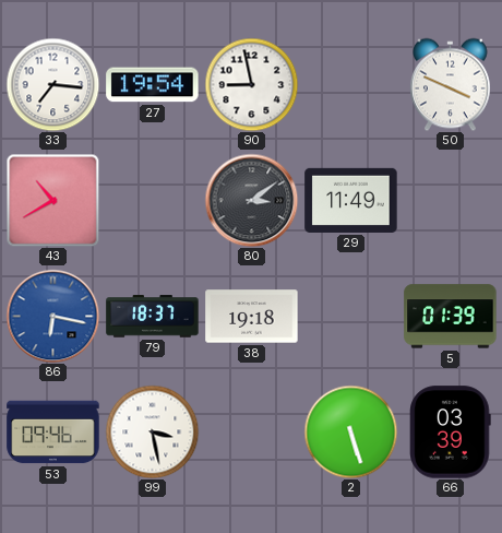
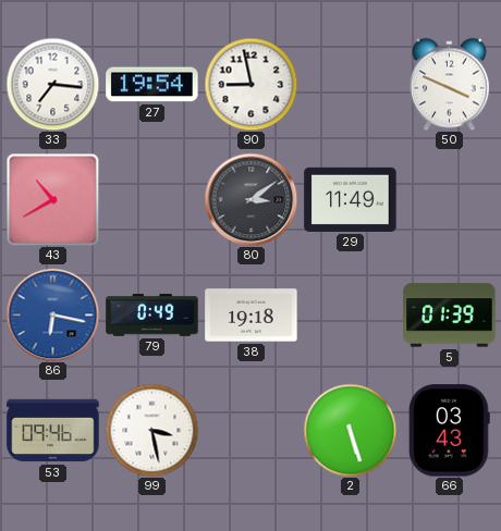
79: 18:37 -> 0:49 (152, 316)
66: 03:39 -> 03:43 (450, 431)
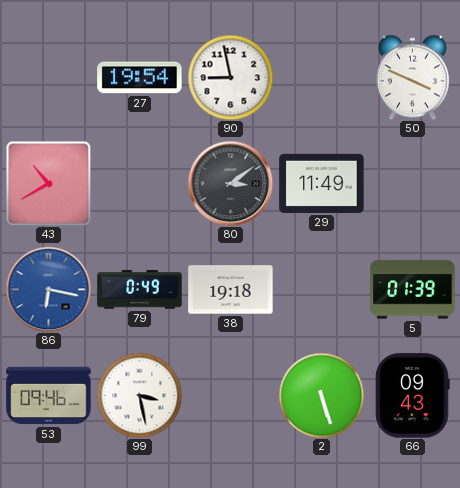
33: 7:16 -> none (52, 84)
66: 03:43 -> 09:43 (413, 396)
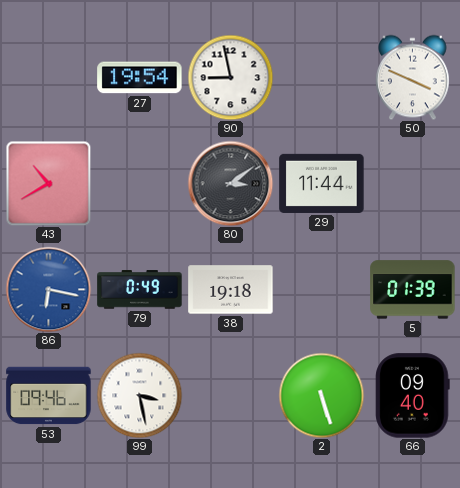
29: 11:49 -> 11:44 (322, 183)
66: 09:43 -> 09:40 (413, 396)
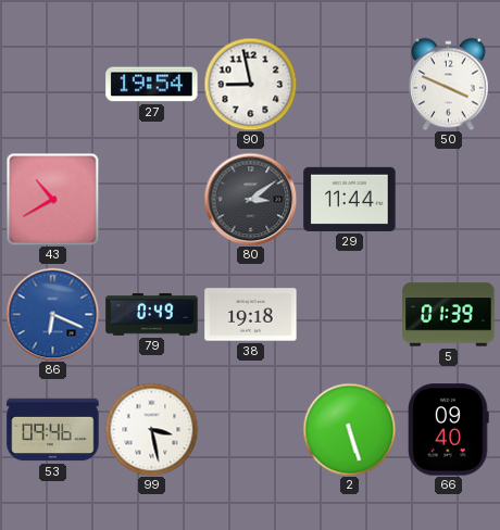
86: 6:17 -> 6:19 (52, 314)
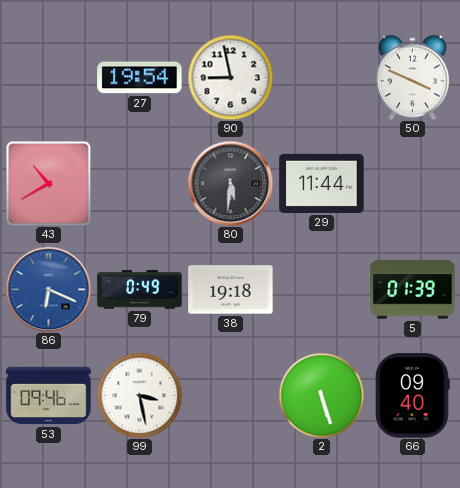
80: 3:09 -> 5:31 (230, 183)
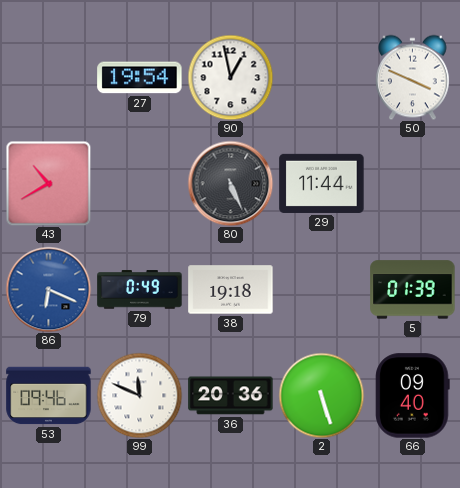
90: 8:58 -> 12:58 (230, 77)
80: 5:31 -> 5:26 (230, 183)
99: 3:28 -> 11:49 (139, 395)
36: none -> 20:36 (231, 396)
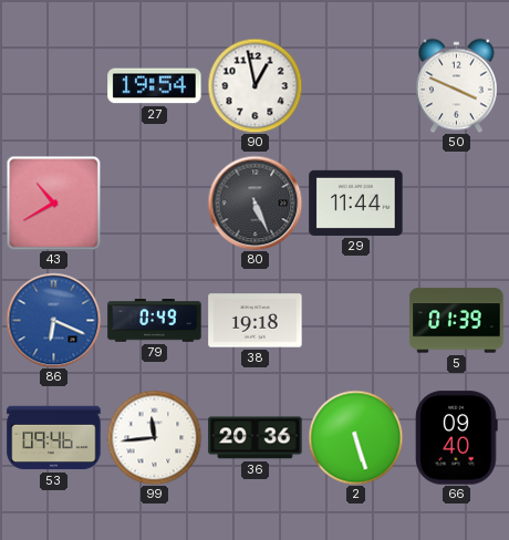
99: 11:49 -> 11:44 (154, 437)
